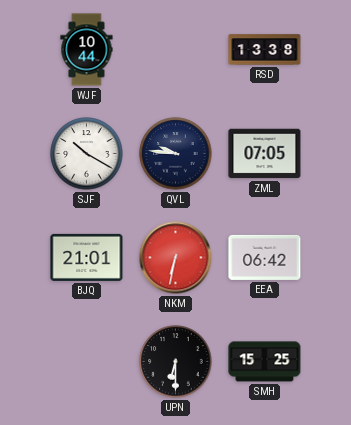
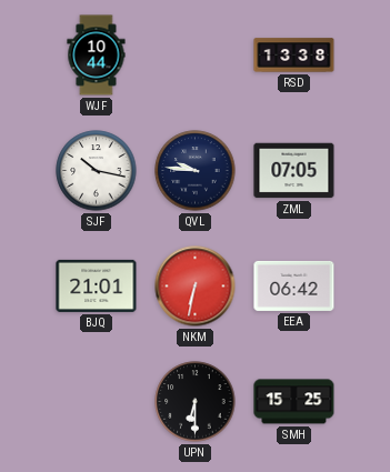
SJF: 10:20 -> 10:17 (97, 171)
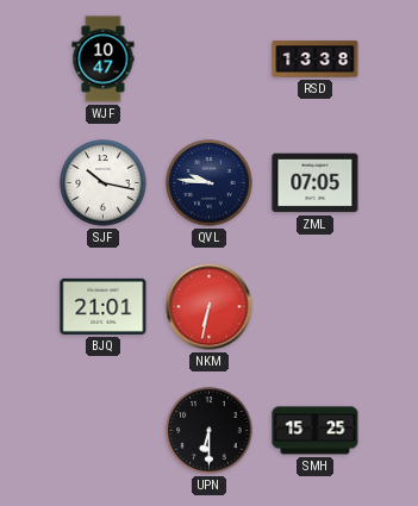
WJF: 10:44 -> 10:47 (104, 60)
EEA: 06:42 -> none (294, 285)
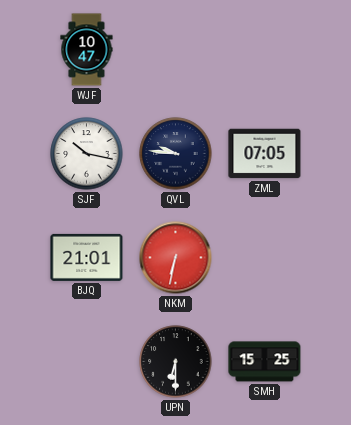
RSD: 13:38 -> none (316, 60)
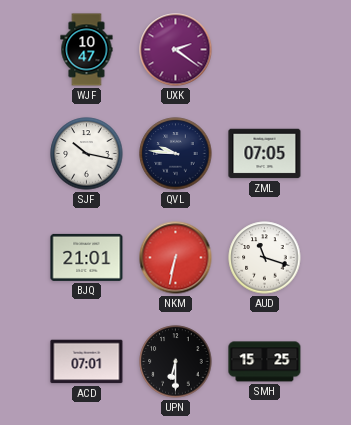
UXK: none -> 2:21 (176, 50)
AUD: none -> 11:18 (265, 258)
ACD: none -> 07:01 (87, 362)
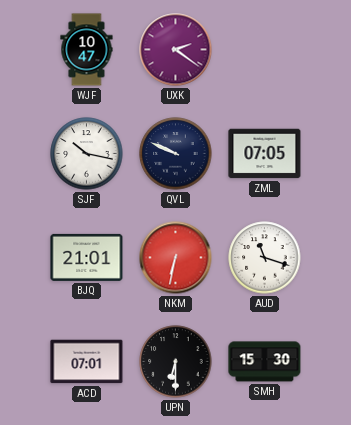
QVL: 9:46 -> 9:49 (176, 154)
SMH: 15:25 -> 15:30 (265, 362)
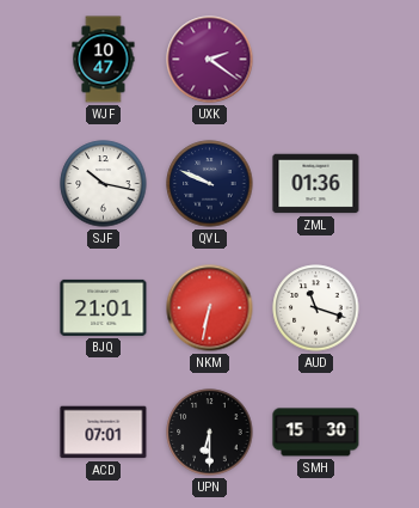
ZML: 07:05 -> 01:36 (316, 184)
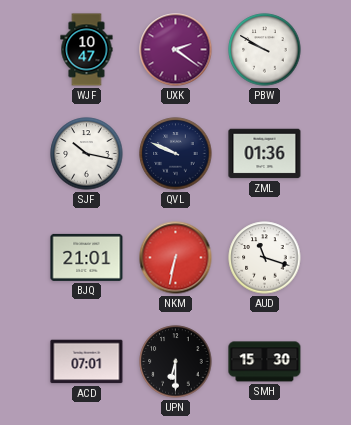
PBW: none -> 9:50 (265, 50)
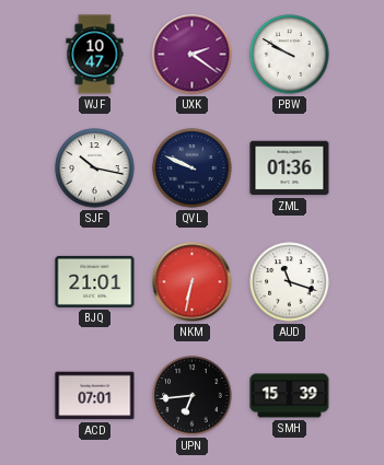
UPN: 6:30 -> 6:44 (193, 396)
SMH: 15:30 -> 15:39 (290, 396)
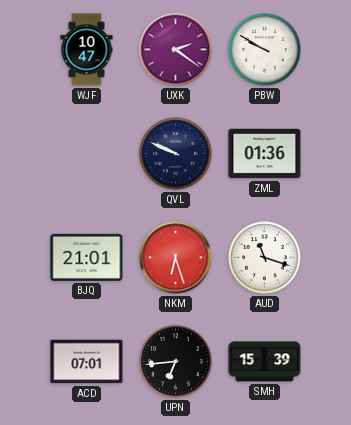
SJF: 10:17 -> none (95, 168)
NKM: 6:32 -> 6:27 (176, 258)
